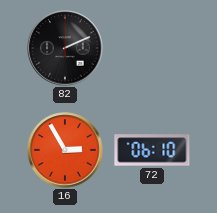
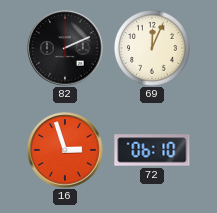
69: none -> 12:04 (152, 48)
16: 2:55 -> 2:57 (65, 150)
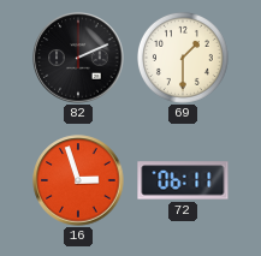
69: 12:04 -> 1:30 (183, 58)
72: 06:10 -> 06:11 (183, 180)
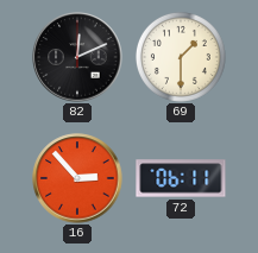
82: 2:11 -> 12:11 (77, 57)
16: 2:57 -> 2:53 (77, 178)
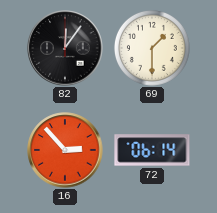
82: 12:11 -> 12:06 (65, 48)
72: 06:11 -> 06:14 (152, 150)
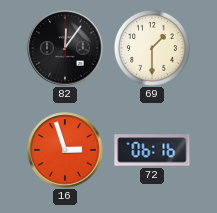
16: 2:53 -> 2:57 (65, 150)
72: 06:14 -> 06:16 (152, 150)
